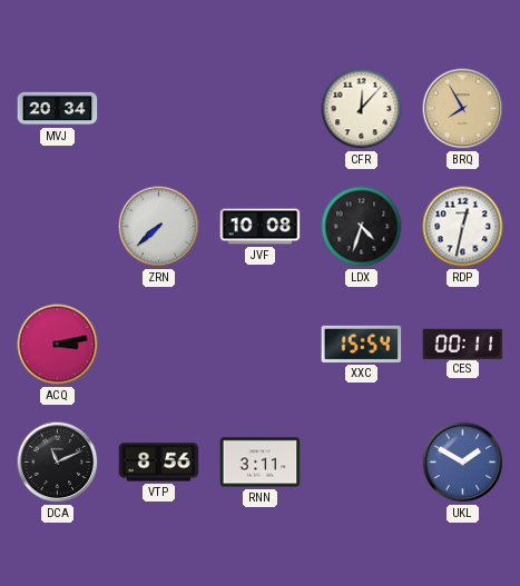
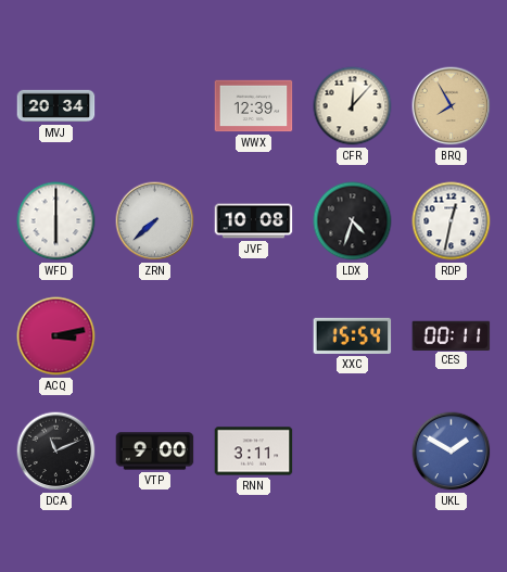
WWX: none -> 12:39 (254, 106)
WFD: none -> 6:00 (56, 221)
VTP: 8:56 -> 9:00 (155, 452)
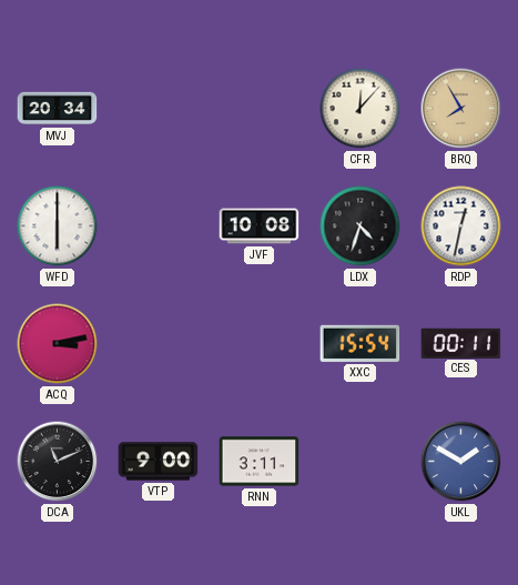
WWX: 12:39 -> none (254, 106)
ZRN: 7:38 -> none (155, 221)
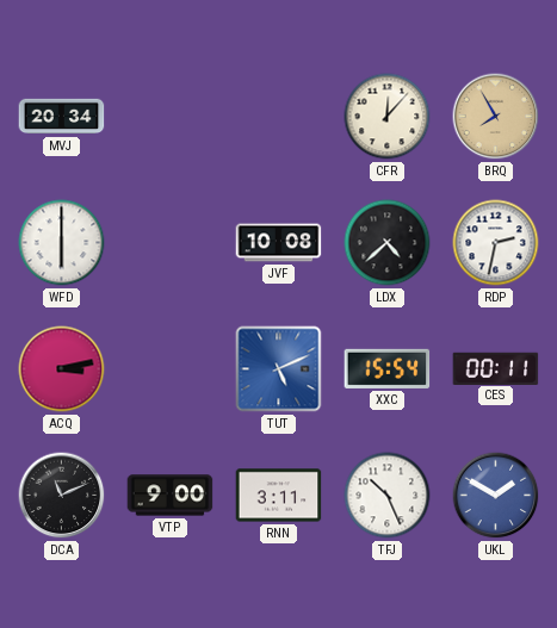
LDX: 4:33 -> 4:38 (388, 243)
RDP: 12:32 -> 2:32 (496, 243)
TUT: none -> 5:11 (279, 369)
TFJ: none -> 10:26 (388, 496)
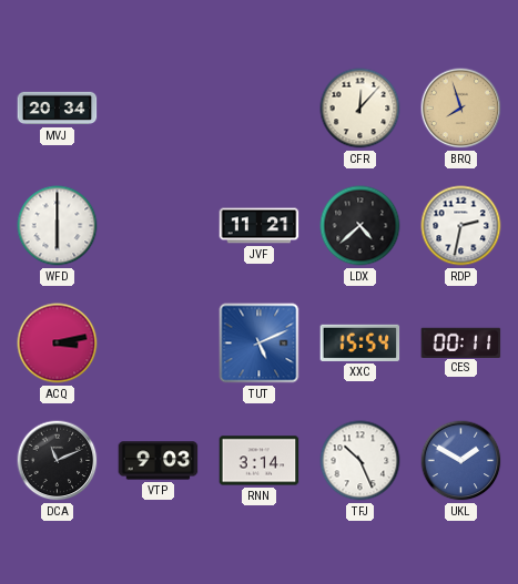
BRQ: 7:55 -> 7:57 (461, 109)
JVF: 10:08 -> 11:21 (260, 226)
VTP: 9:00 -> 9:03 (159, 461)
RNN: 3:11 -> 3:14 (260, 461)
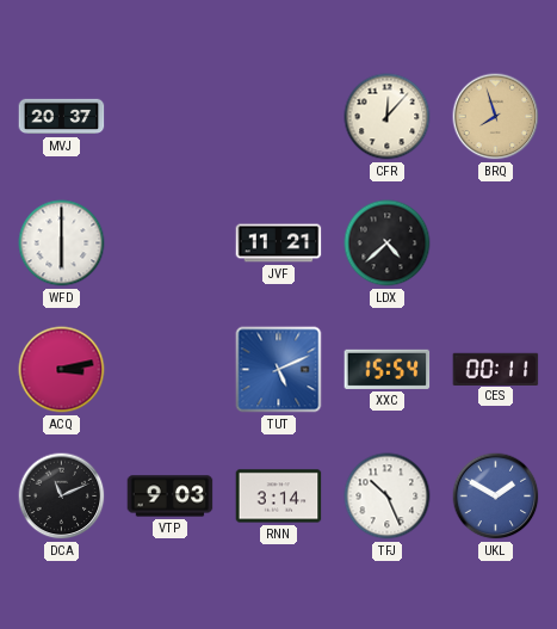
MVJ: 20:34 -> 20:37 (62, 117)
RDP: 2:32 -> none (461, 226)
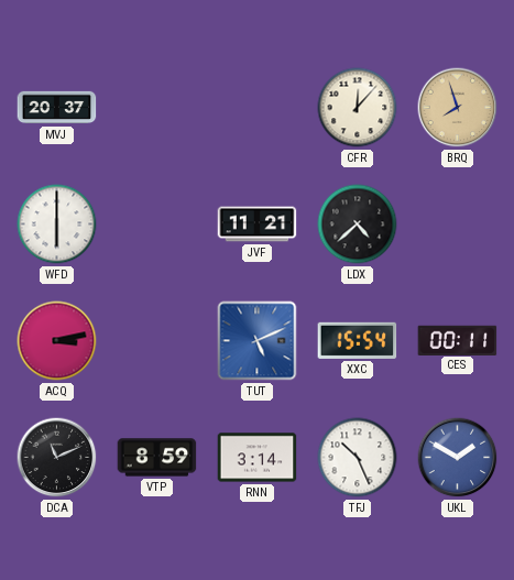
VTP: 9:03 -> 8:59 (157, 458)
